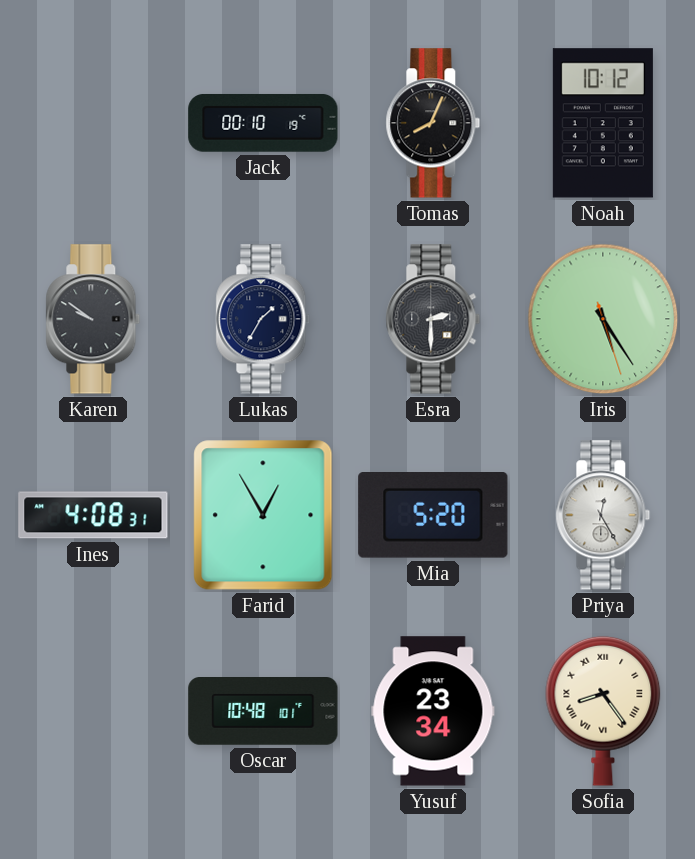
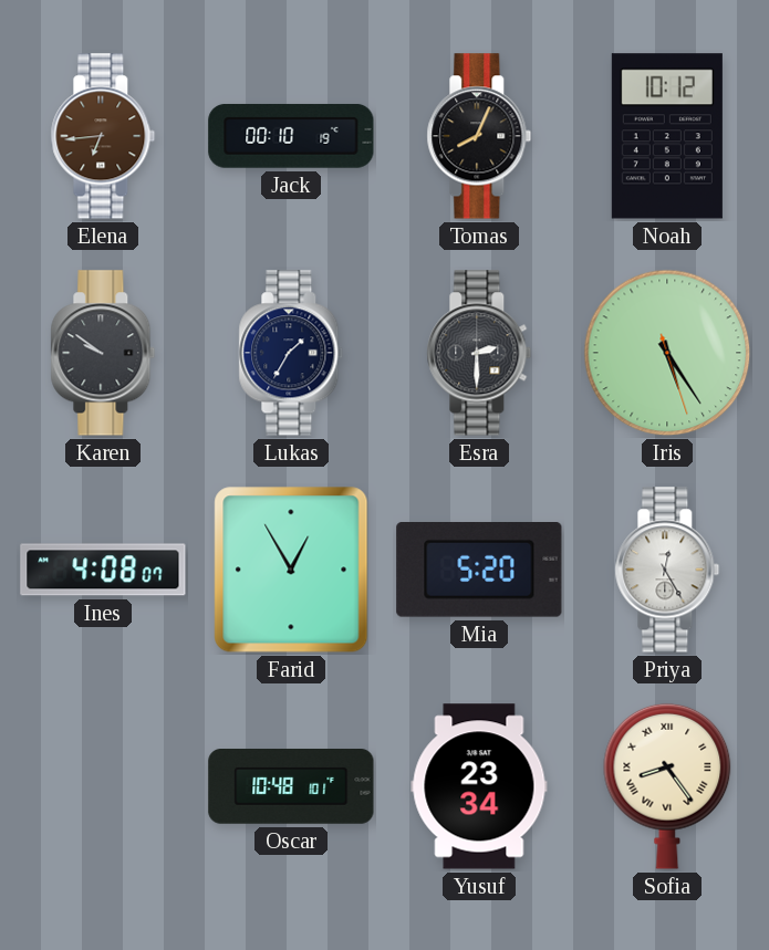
Elena: none -> 6:44 (103, 136)
Ines: 4:08:31 -> 4:08:07 (103, 570)
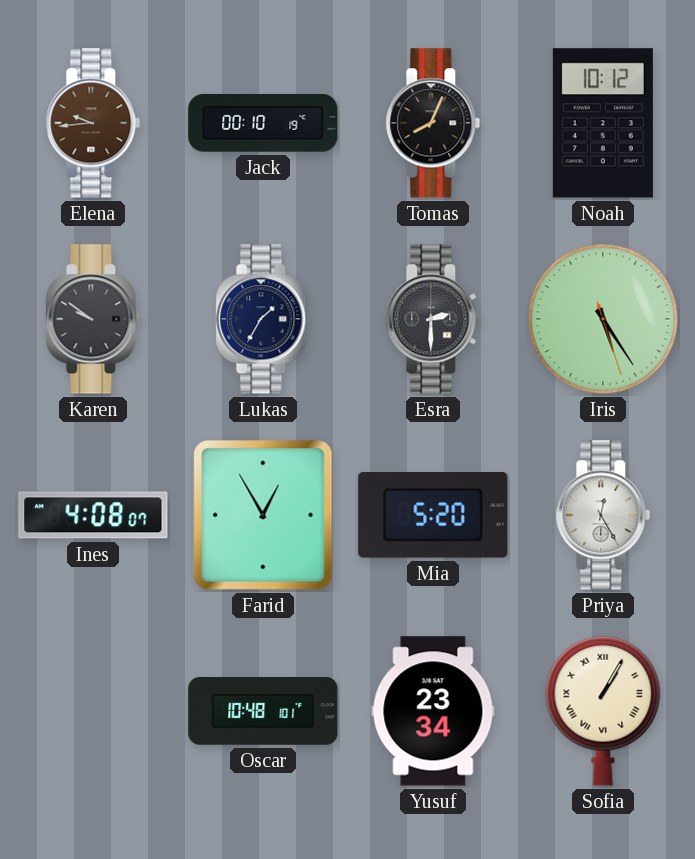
Elena: 6:44 -> 9:44 (93, 123)
Sofia: 8:24 -> 1:05 (603, 711)
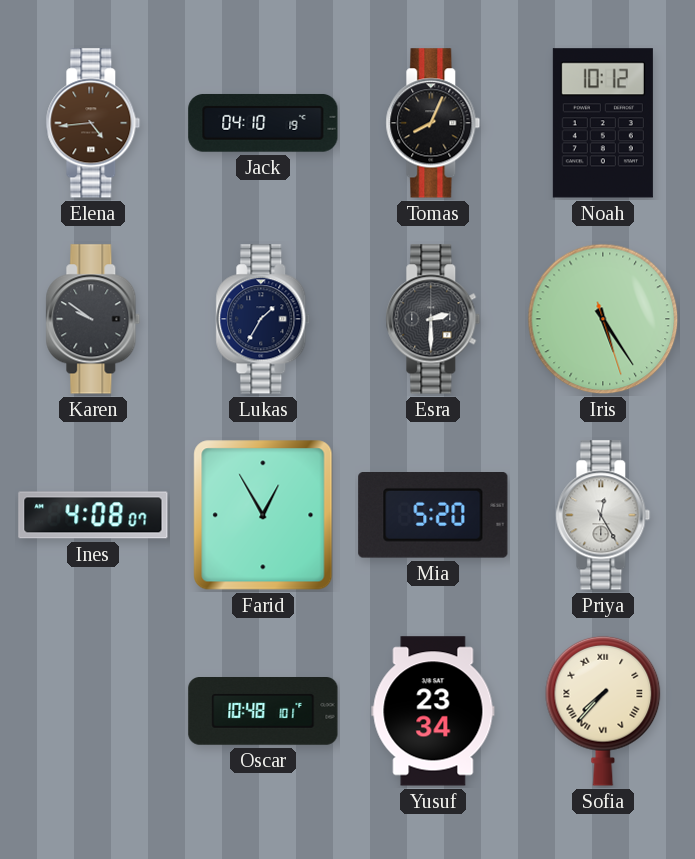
Elena: 9:44 -> 4:44 (93, 123)
Jack: 00:10 -> 04:10 (263, 123)
Sofia: 1:05 -> 7:37 (603, 711)
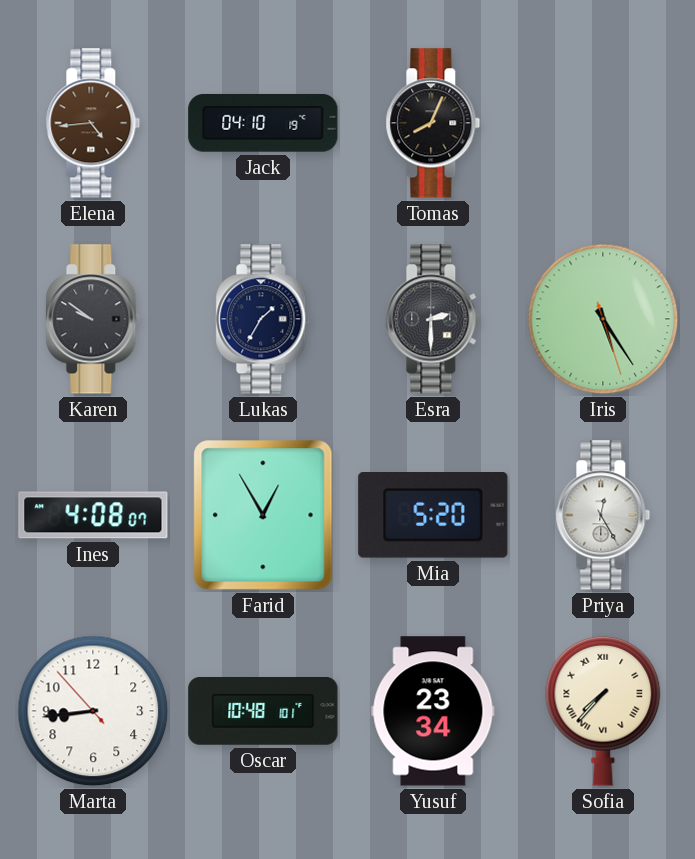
Noah: 10:12 -> none (603, 123)
Marta: none -> 8:43 (93, 711)
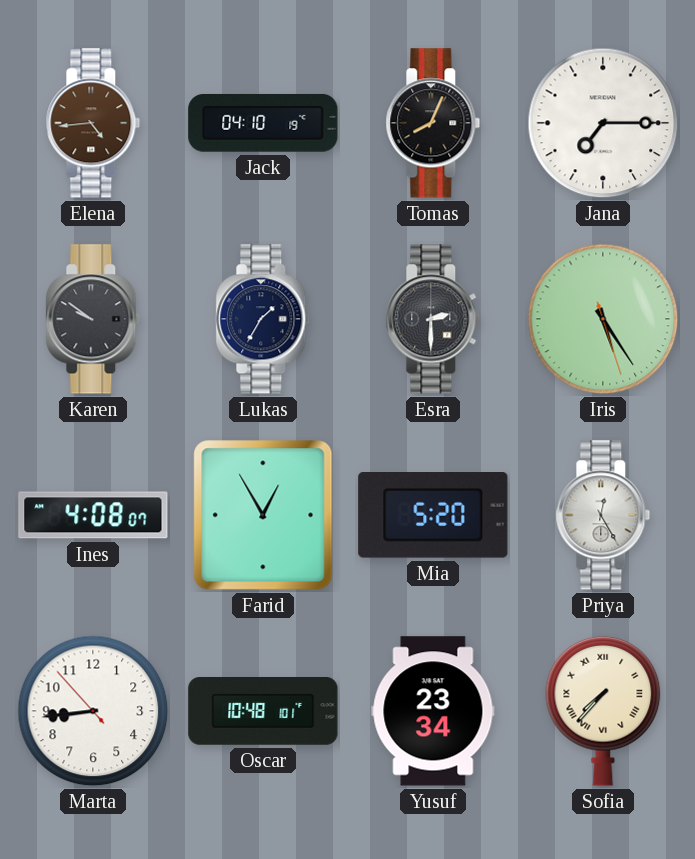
Jana: none -> 7:15 (603, 123)
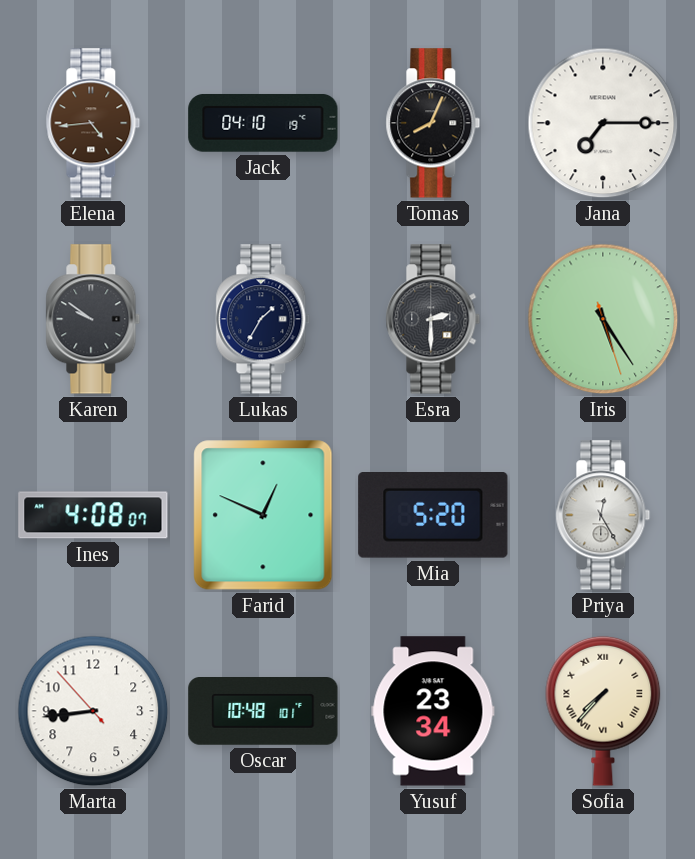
Farid: 12:55 -> 12:49 (263, 515)
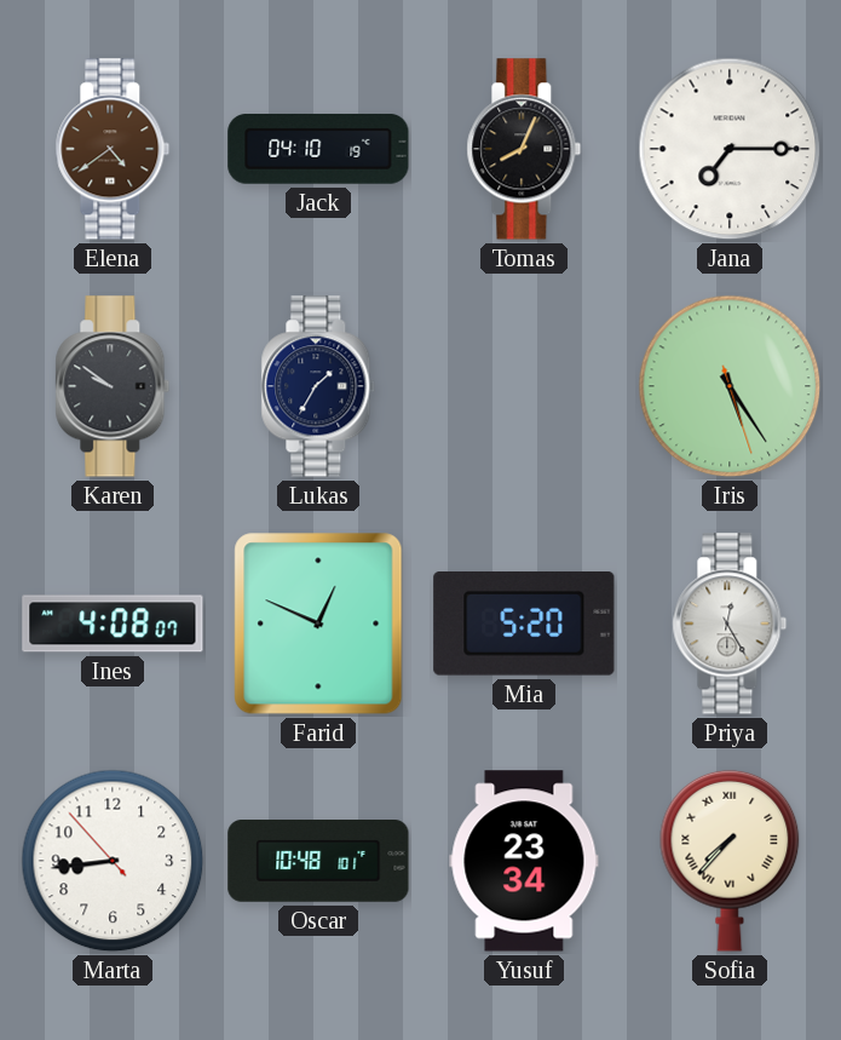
Elena: 4:44 -> 4:39 (113, 149)
Esra: 2:30 -> none (433, 319)
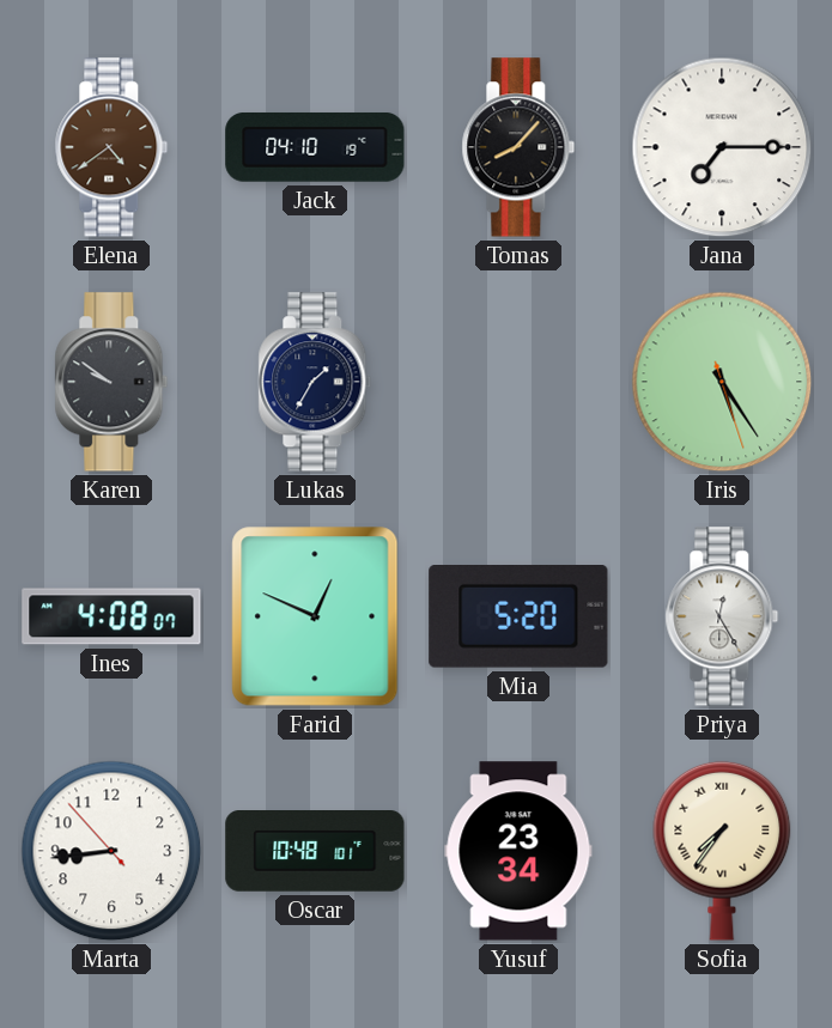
Tomas: 8:04 -> 8:07 (518, 147)
Sofia: 7:37 -> 7:36 (722, 851)
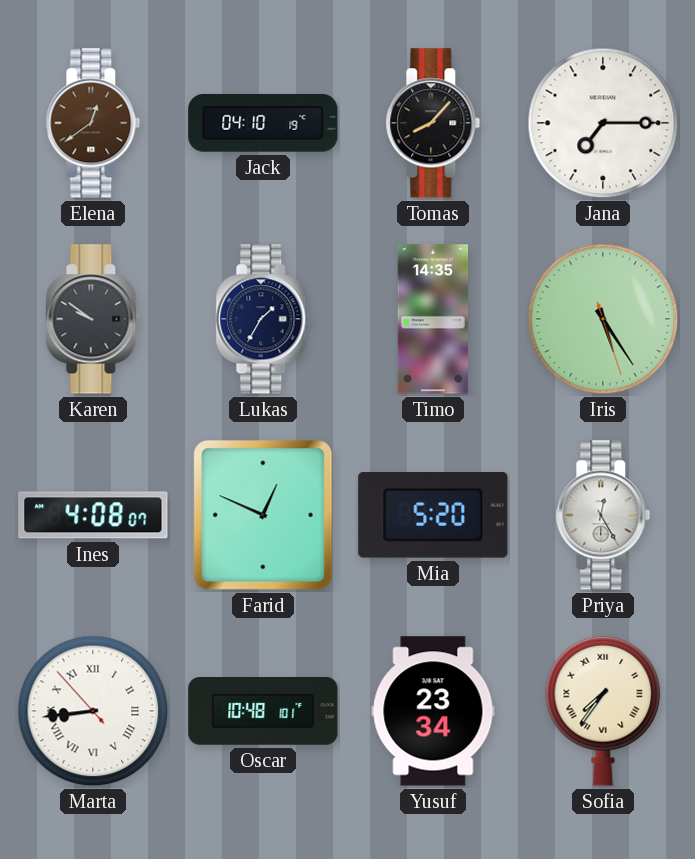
Elena: 4:39 -> 12:39 (93, 123)
Timo: none -> 14:35 (433, 319)
Marta numerals: Arabic -> Roman (93, 711)
